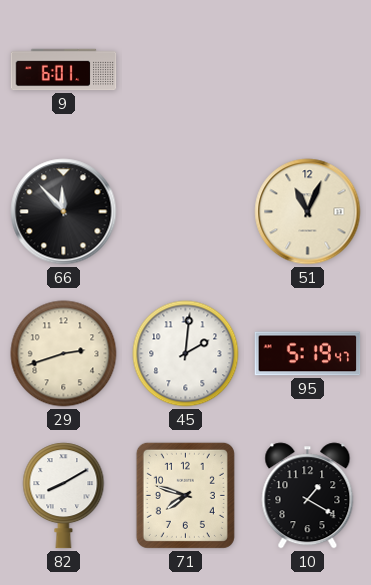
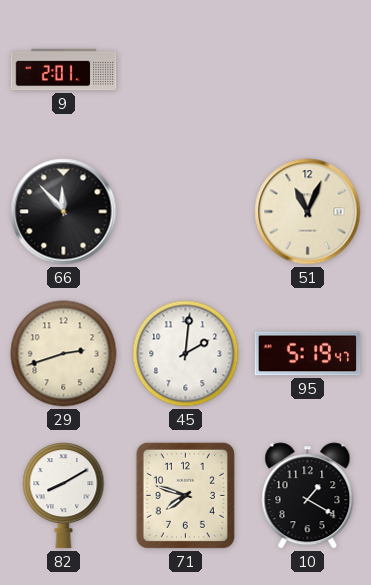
9: 6:01 -> 2:01 (64, 70)
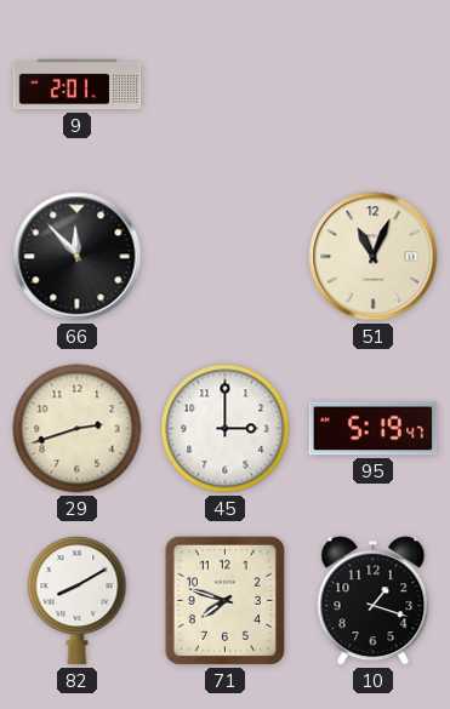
45: 2:01 -> 3:00 (226, 429)
10: 1:20 -> 1:18 (374, 601)
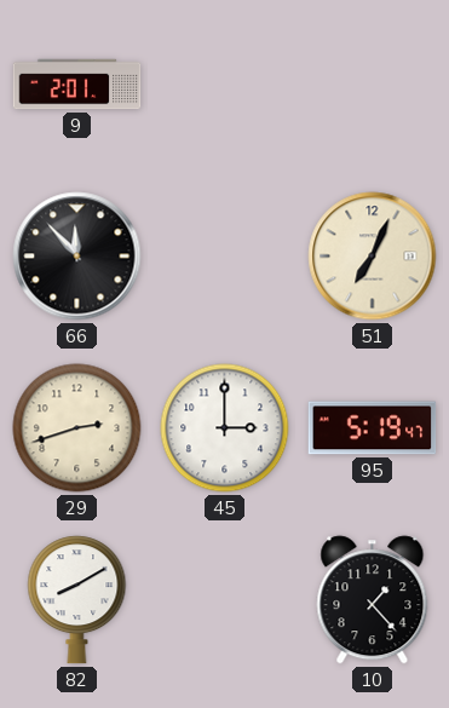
51: 11:04 -> 7:04 (373, 257)
71: 7:48 -> none (224, 600)
10: 1:18 -> 1:23 (373, 600)
